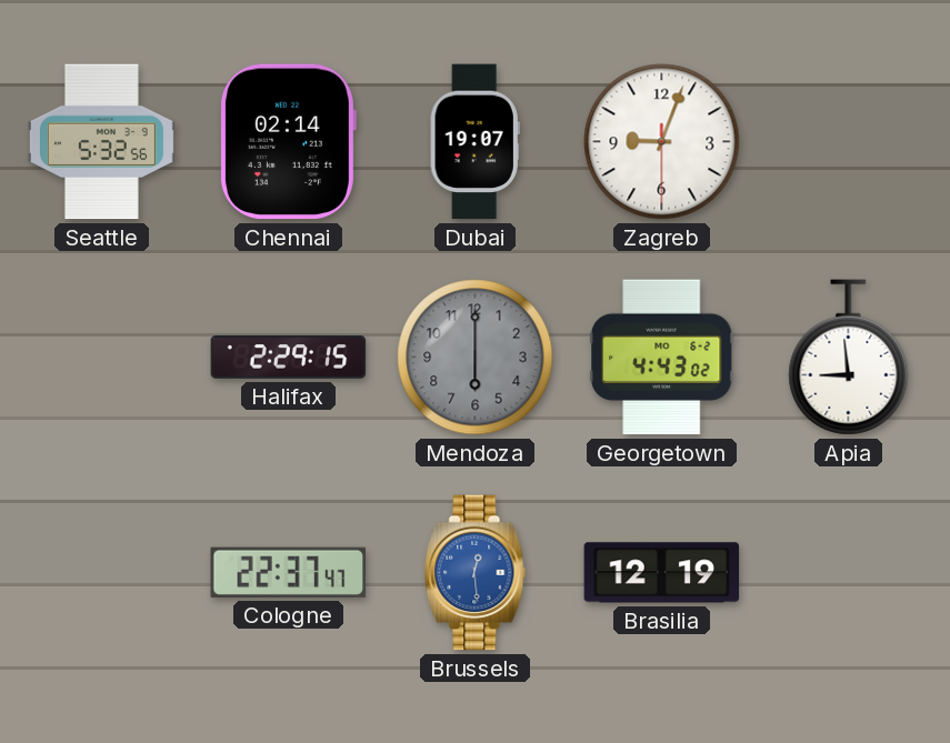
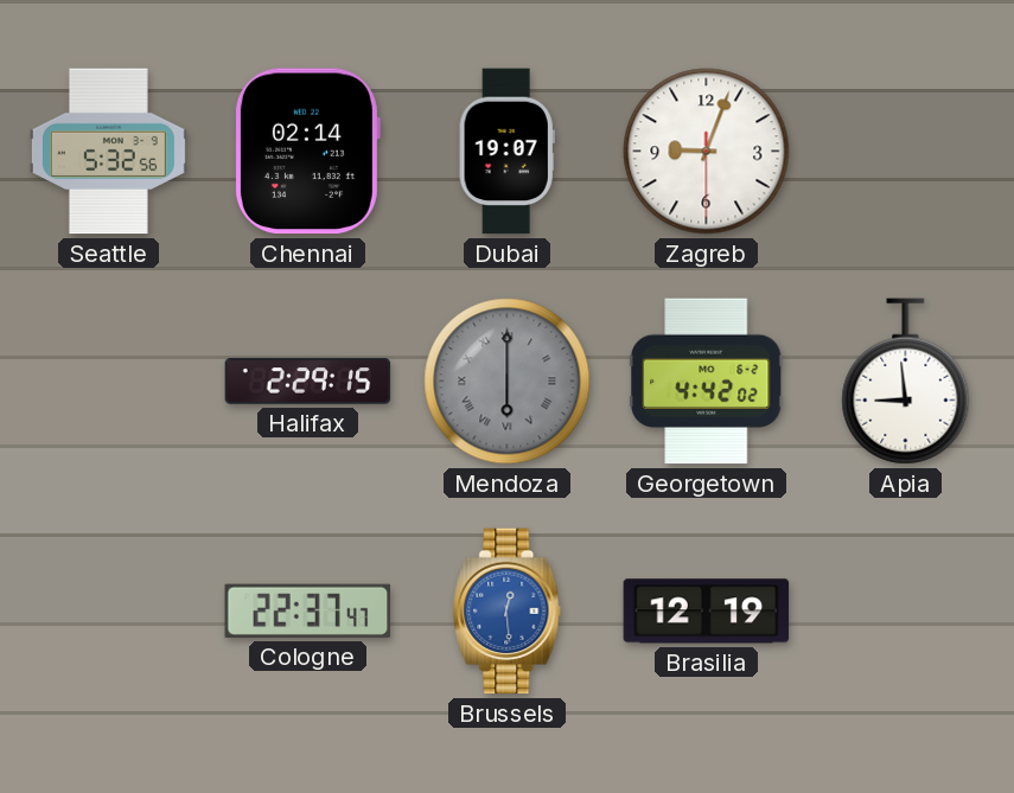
Mendoza numerals: Arabic -> Roman (508, 382)
Georgetown: 4:43 -> 4:42 (707, 382)
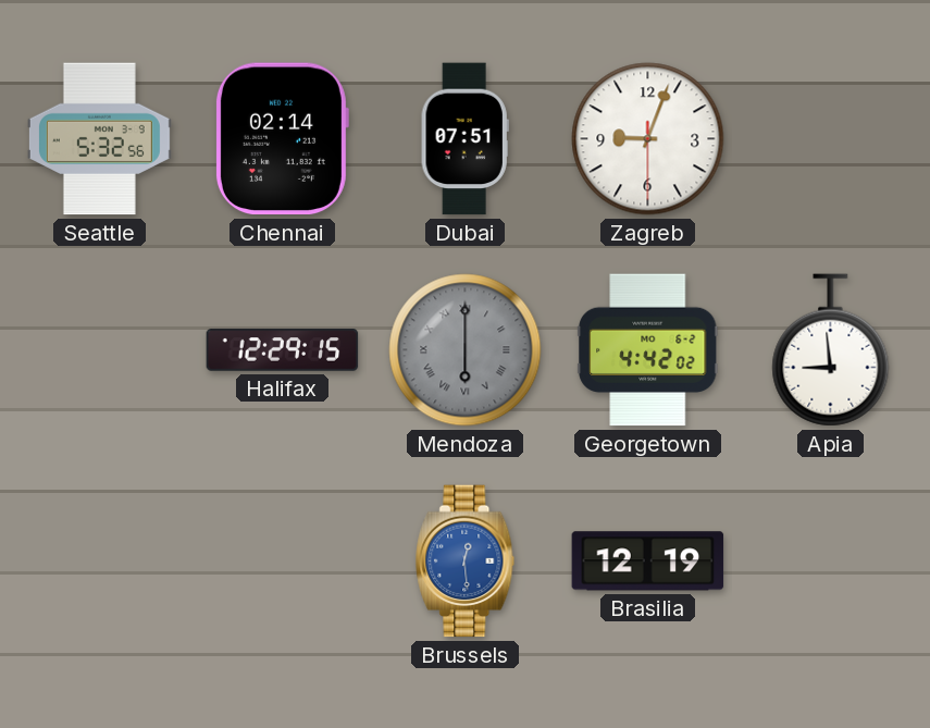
Dubai: 19:07 -> 07:51 (464, 139)
Halifax: 2:29 -> 12:29 (283, 350)
Cologne: 22:37 -> none (308, 610)
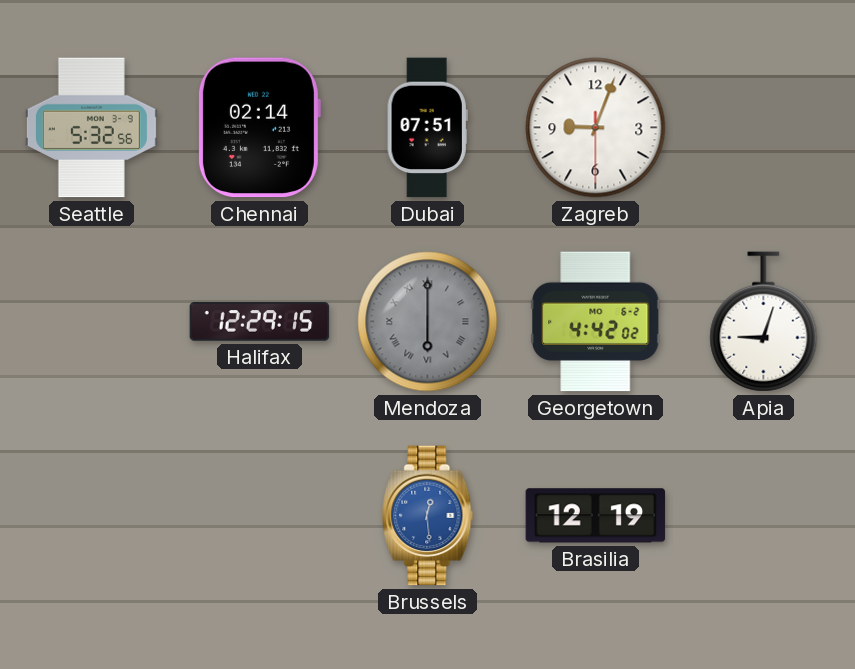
Apia: 8:59 -> 9:03 (764, 322)
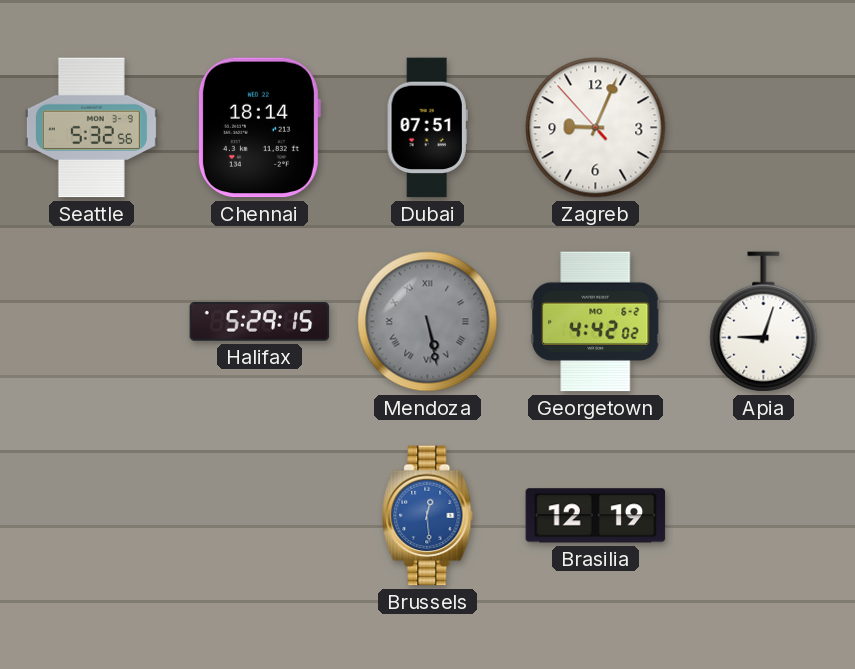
Chennai: 02:14 -> 18:14 (259, 128)
Zagreb: 9:03:30 -> 9:03:53 (596, 128)
Halifax: 12:29 -> 5:29 (260, 322)
Mendoza: 6:00 -> 5:28 (428, 322)
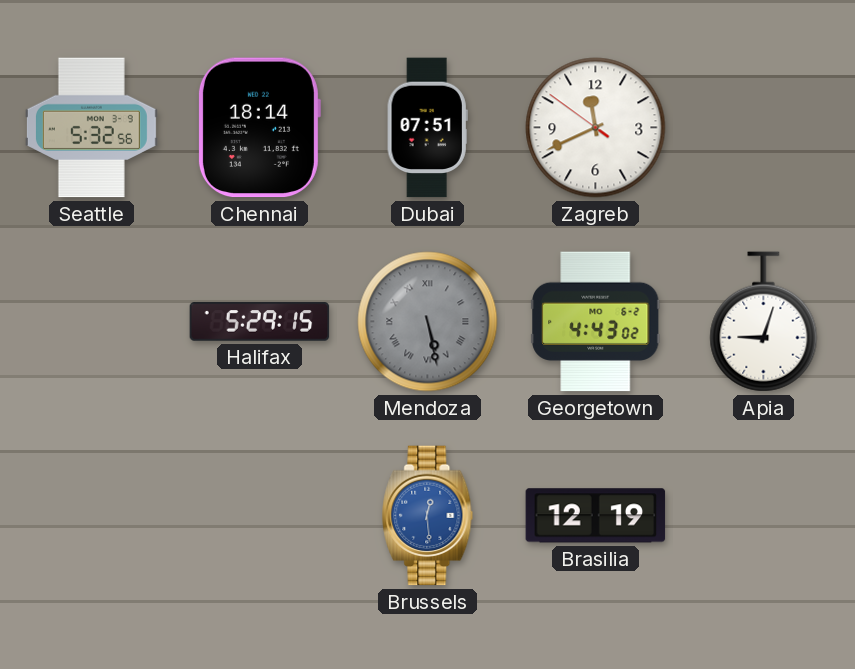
Zagreb: 9:03 -> 11:40 (596, 128)
Georgetown: 4:42 -> 4:43 (596, 322)
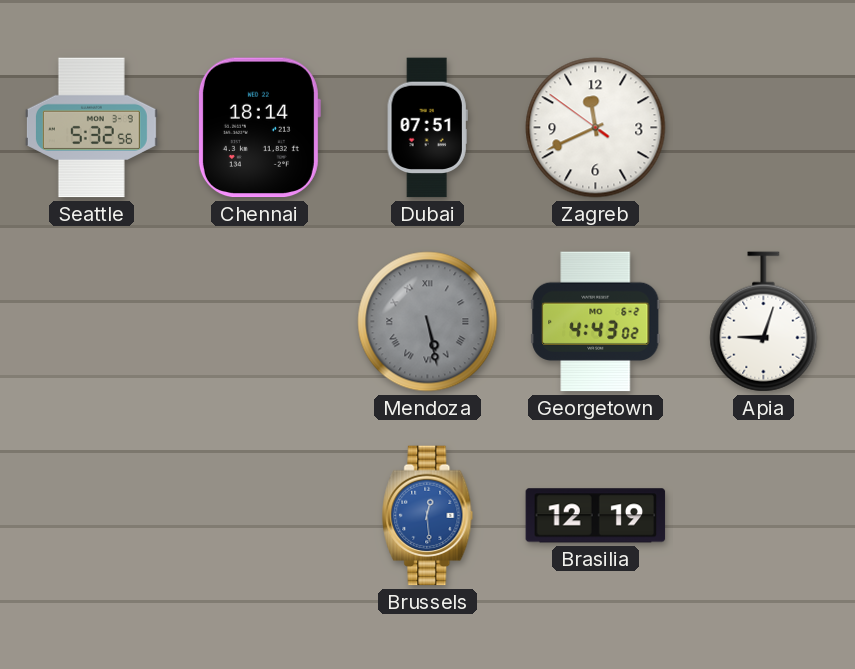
Halifax: 5:29 -> none (260, 322)
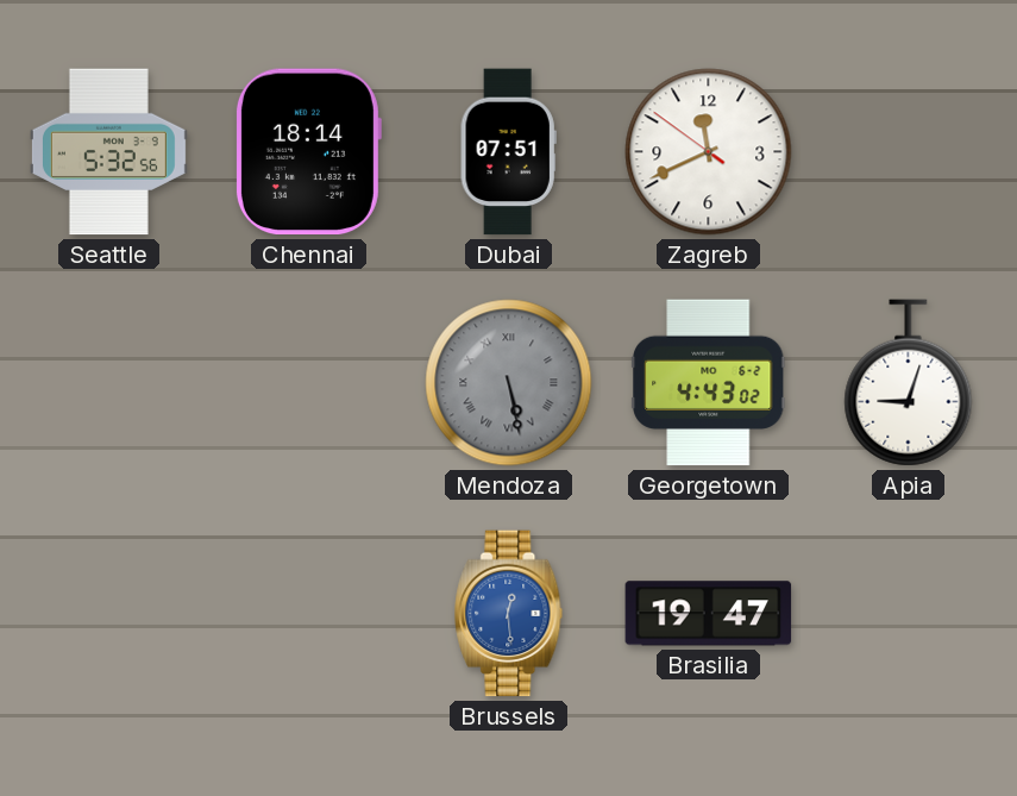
Brasilia: 12:19 -> 19:47 (709, 614)
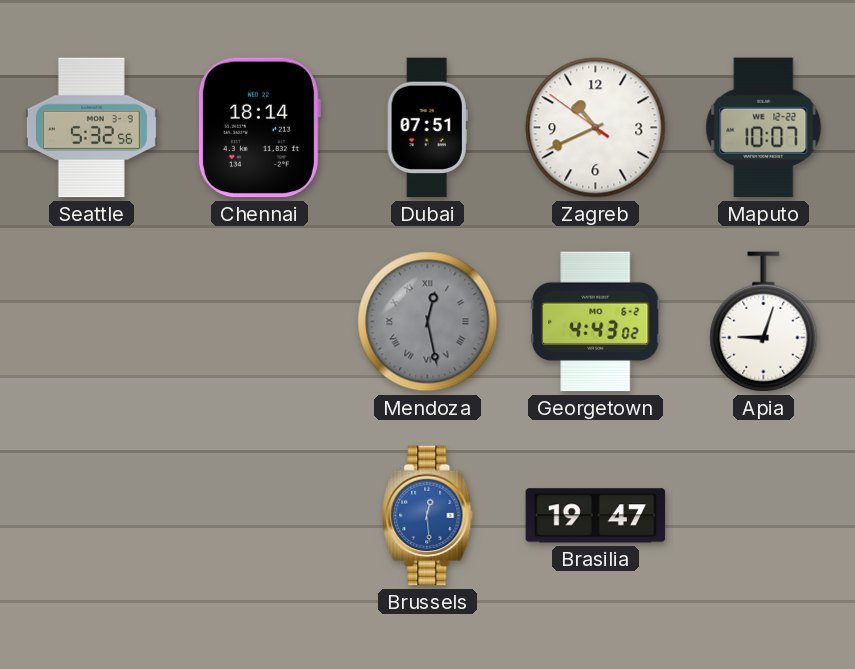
Zagreb: 11:40 -> 10:40 (596, 128)
Maputo: none -> 10:07 (764, 128)
Mendoza: 5:28 -> 12:28 (428, 322)
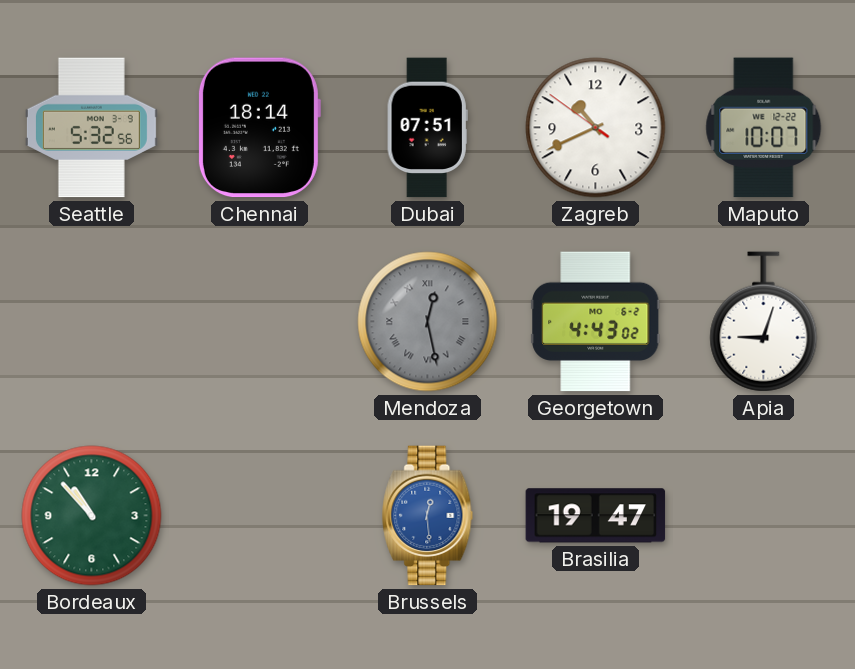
Bordeaux: none -> 10:53 (92, 516)
